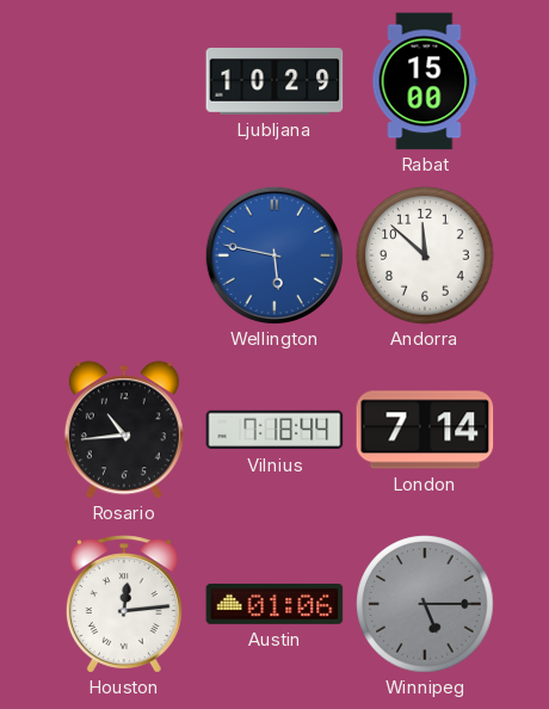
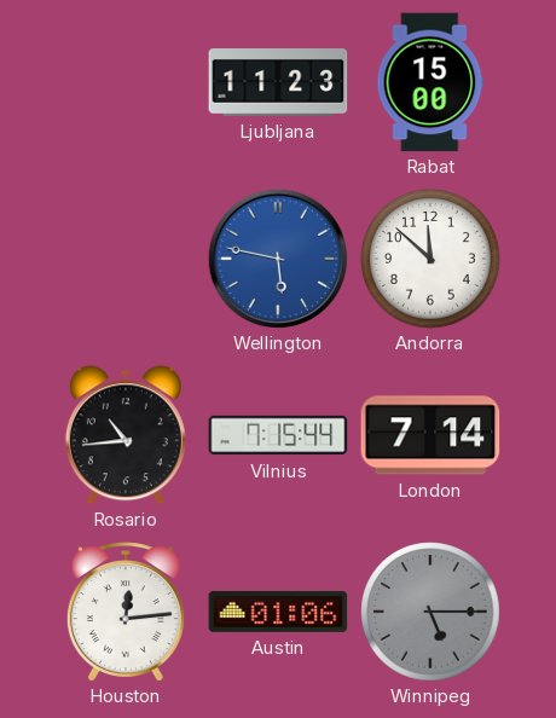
Ljubljana: 10:29 -> 11:23 (278, 83)
Vilnius: 7:18 -> 7:15 (278, 435)
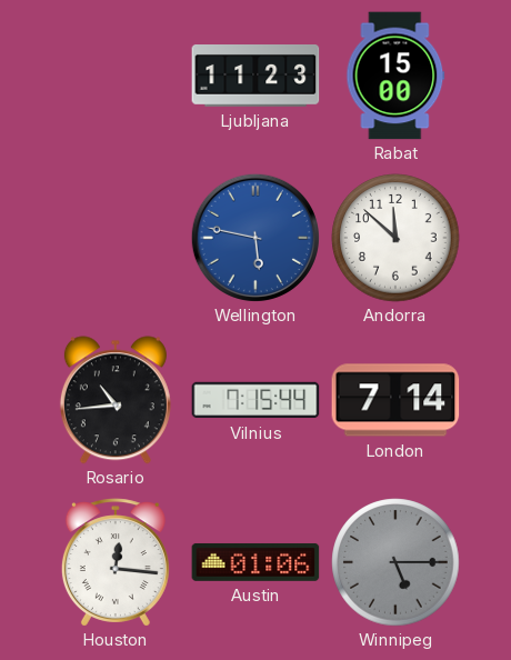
Houston: 12:14 -> 12:16 (116, 562)
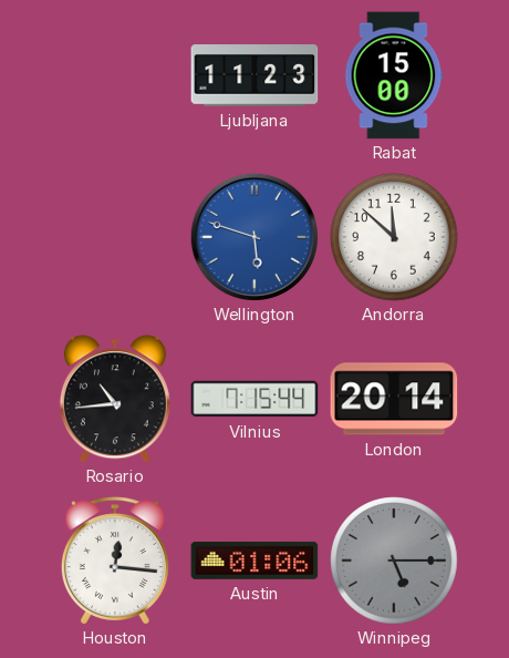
Wellington: 5:47 -> 5:48 (254, 237)
London: 7:14 -> 20:14 (394, 399)
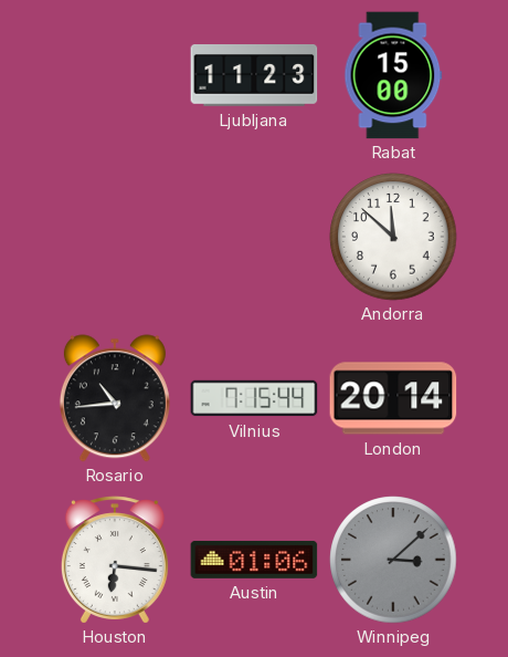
Wellington: 5:48 -> none (254, 237)
Houston: 12:16 -> 6:16 (115, 560)
Winnipeg: 5:15 -> 3:08 (393, 560)
